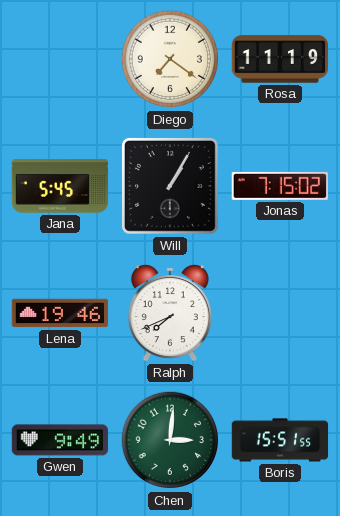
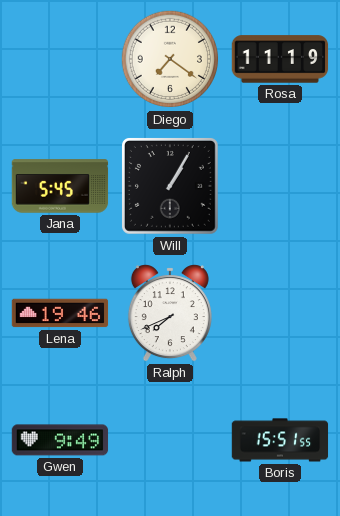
Jonas: 7:15 -> none (279, 186)
Chen: 3:01 -> none (170, 440)
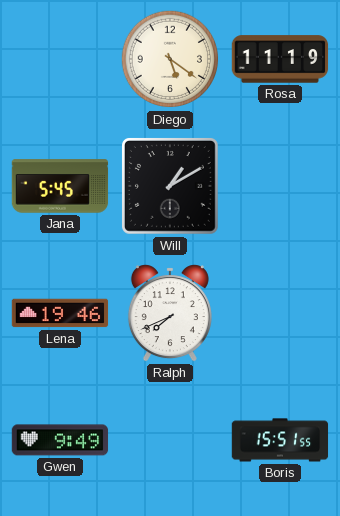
Diego: 7:21 -> 5:21 (170, 59)
Will: 1:05 -> 1:10 (170, 186)
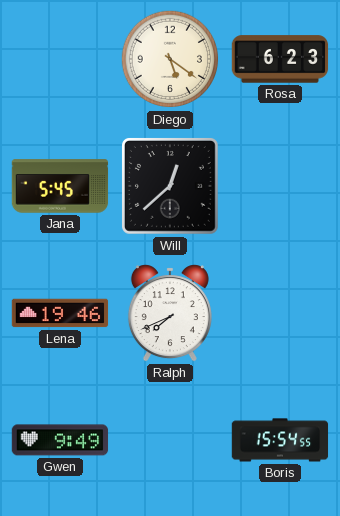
Rosa: 11:19 -> 6:23 (280, 59)
Will: 1:10 -> 12:38 (170, 186)
Boris: 15:51 -> 15:54 (280, 440)
